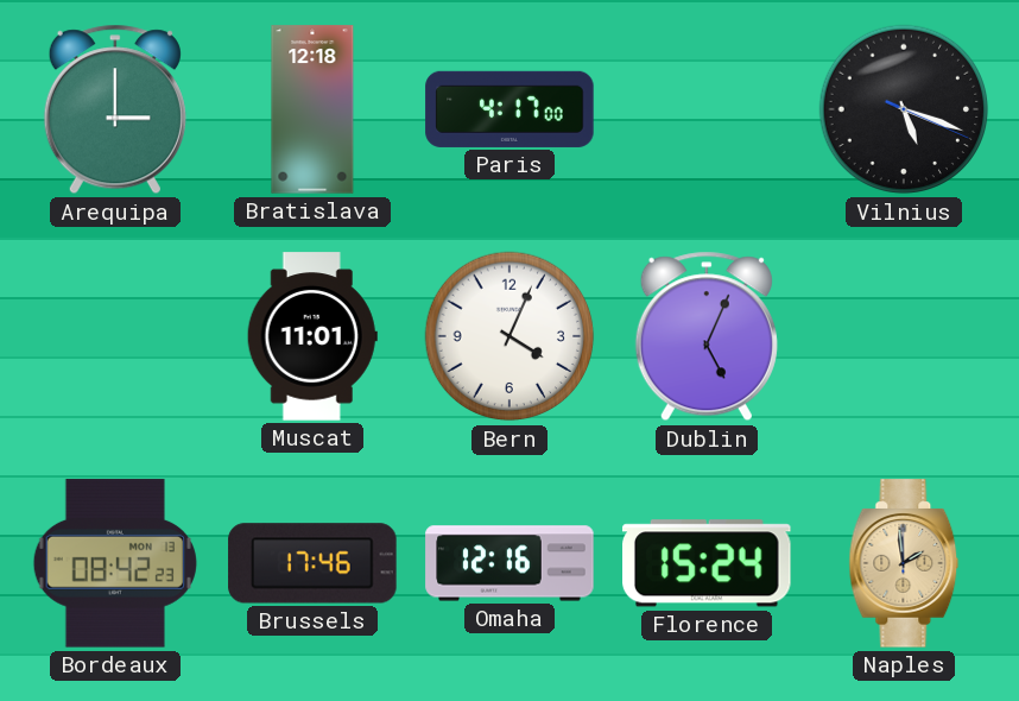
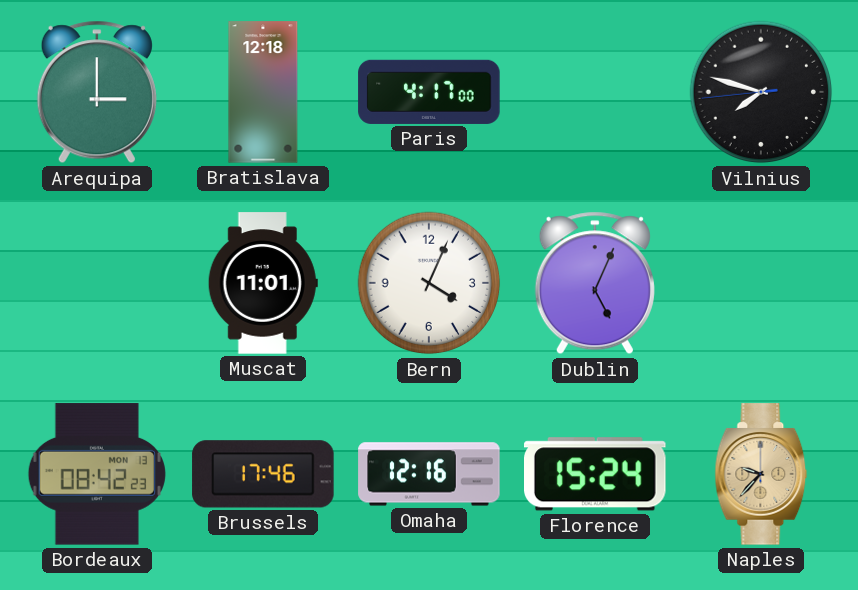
Vilnius: 5:18 -> 7:47 (761, 92)
Naples: 1:59 -> 9:37 (761, 474)
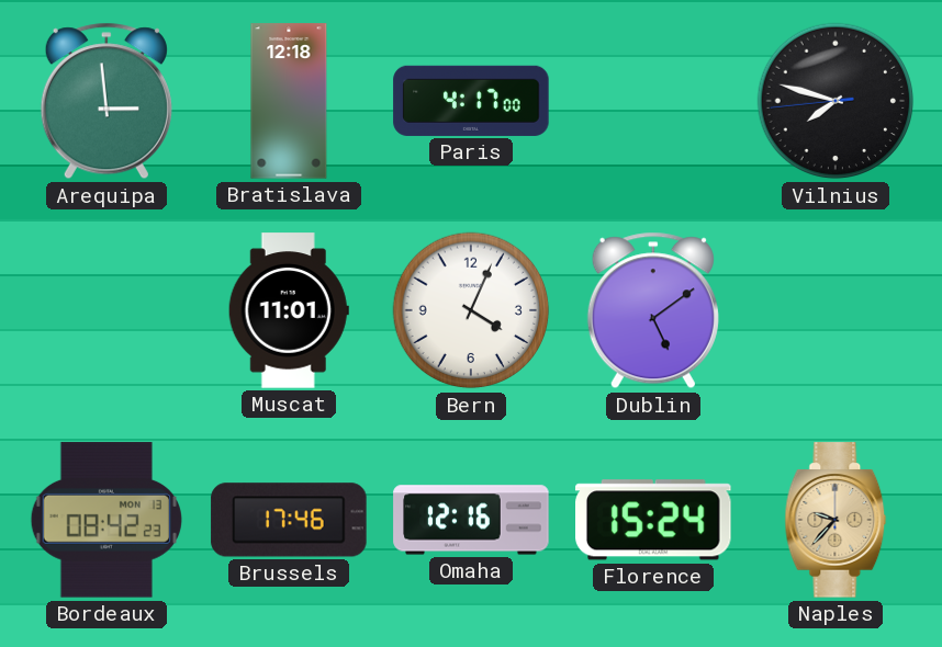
Arequipa: 3:00 -> 2:59 (106, 101)
Dublin: 5:04 -> 5:09 (653, 310)
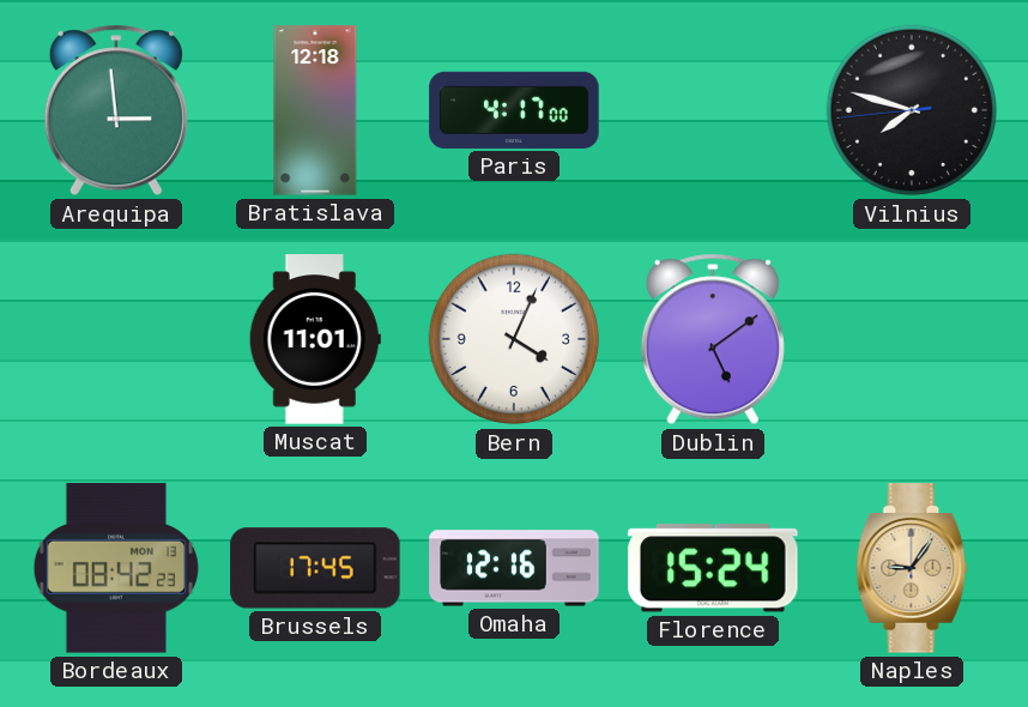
Brussels: 17:46 -> 17:45 (315, 568)
Naples: 9:37 -> 9:06 (912, 568)
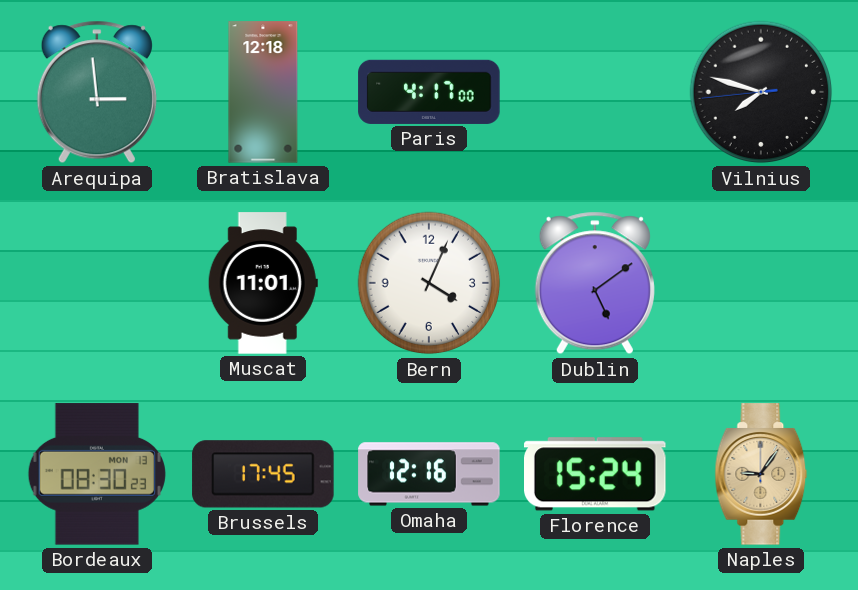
Bordeaux: 08:42 -> 08:30 (97, 474)
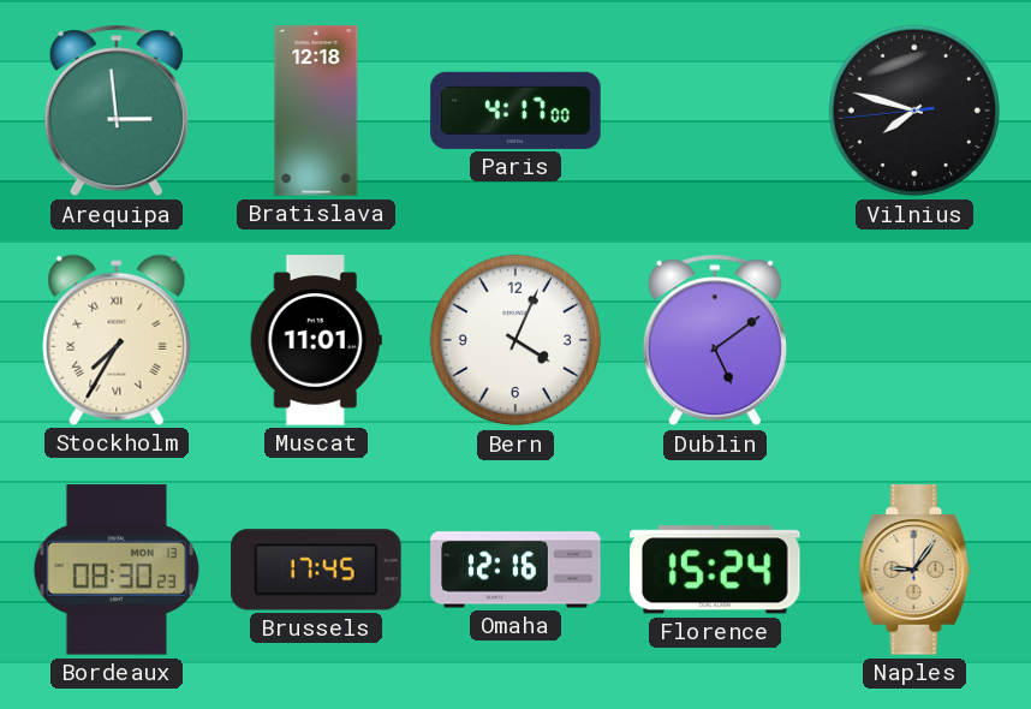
Stockholm: none -> 7:35 (117, 340)
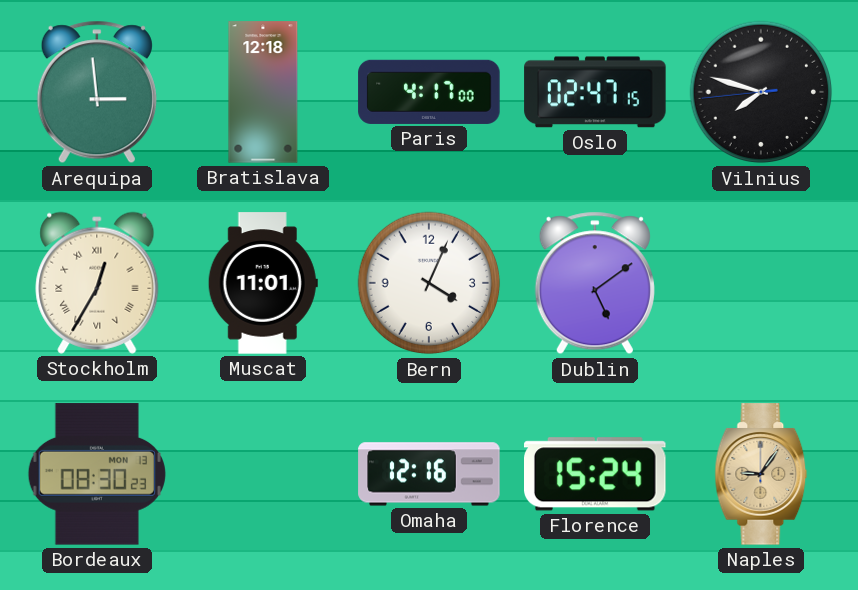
Oslo: none -> 02:47 (595, 92)
Stockholm: 7:35 -> 12:35 (97, 283)
Brussels: 17:45 -> none (316, 570)
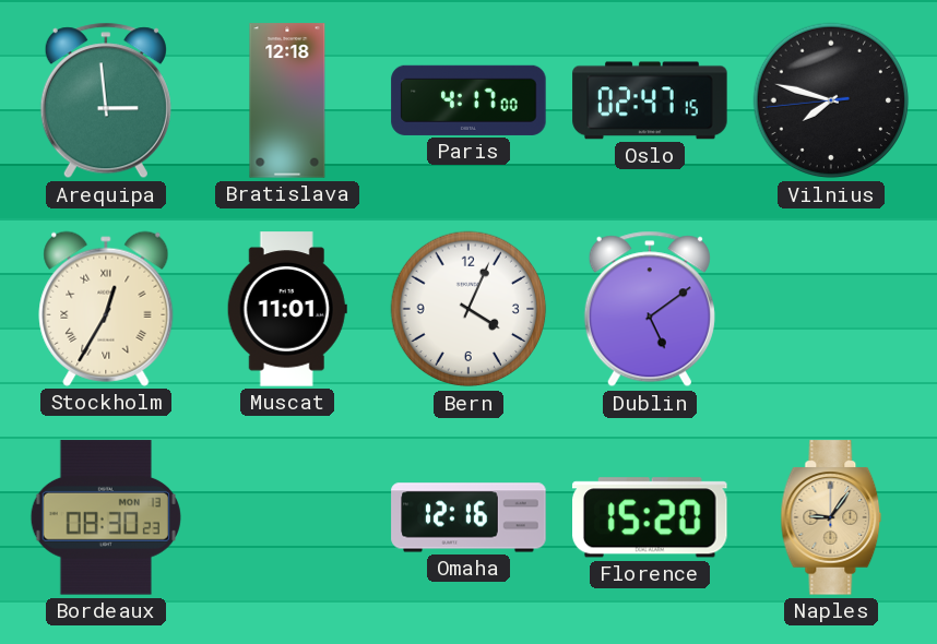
Florence: 15:24 -> 15:20 (651, 517)
